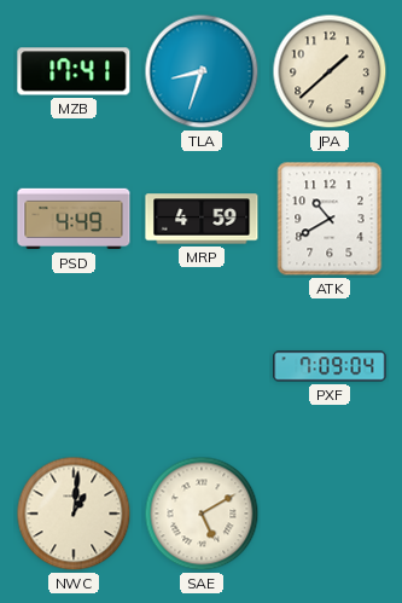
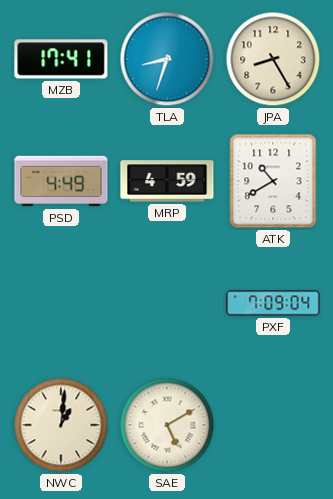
JPA: 1:38 -> 8:25 (273, 59)
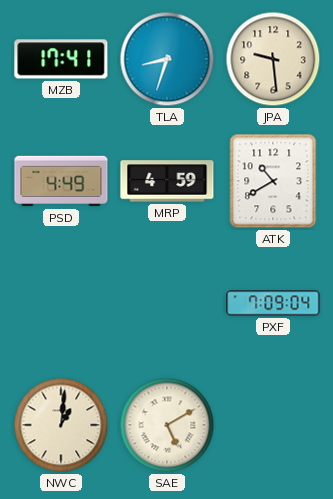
JPA: 8:25 -> 9:29 (273, 59)
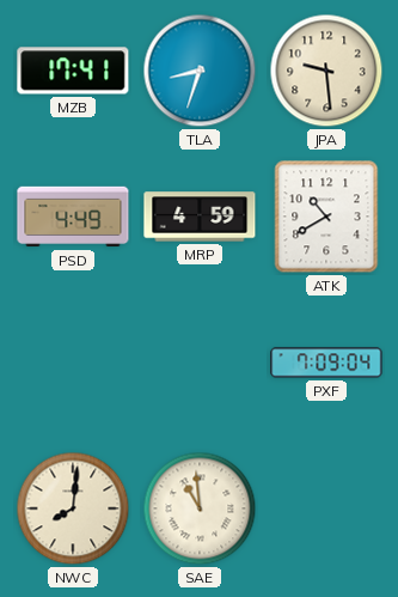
NWC: 1:01 -> 8:01 (73, 508)
SAE: 5:10 -> 10:59 (200, 508)
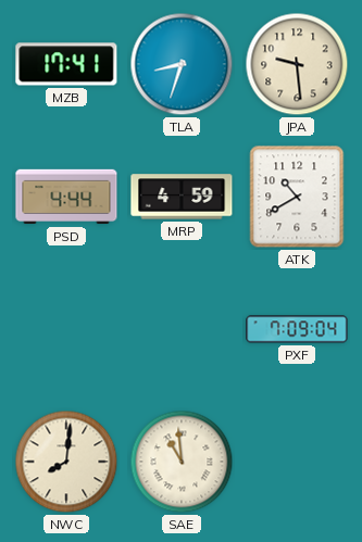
PSD: 4:49 -> 4:44 (66, 197)
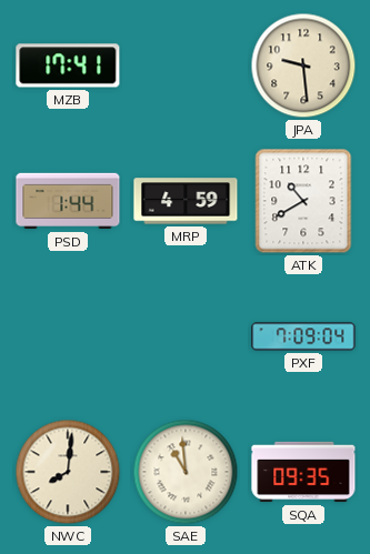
TLA: 8:33 -> none (182, 64)
PSD: 4:44 -> 1:44 (68, 201)
SQA: none -> 09:35 (303, 472)
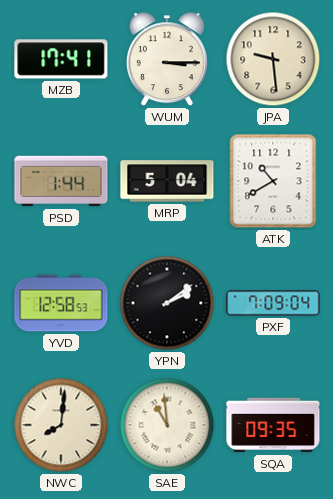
WUM: none -> 3:15 (167, 60)
MRP: 4:59 -> 5:04 (167, 181)
YVD: none -> 12:58 (61, 303)
YPN: none -> 2:09 (167, 303)
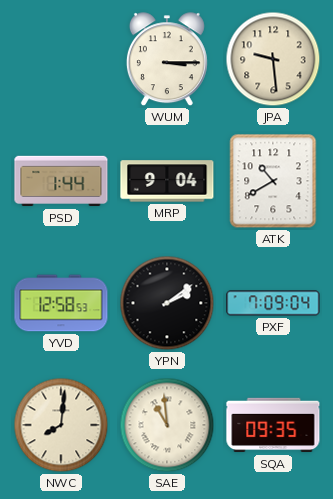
MZB: 17:41 -> none (61, 59)
MRP: 5:04 -> 9:04 (167, 181)
